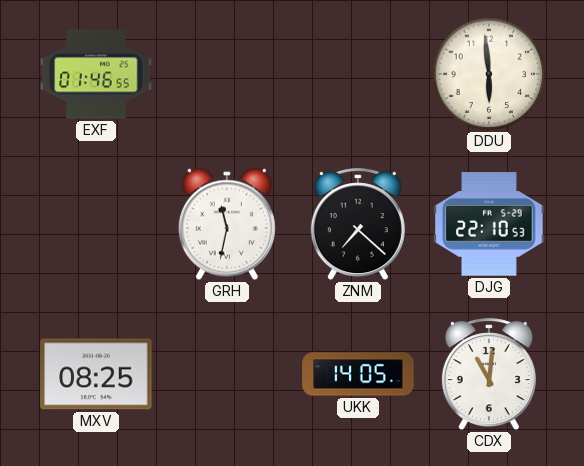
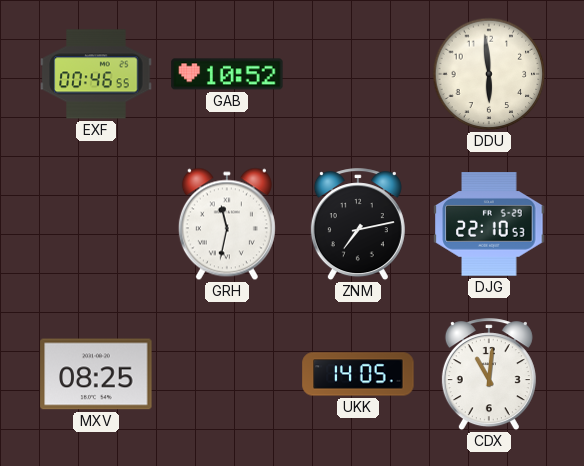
EXF: 01:46 -> 00:46 (96, 74)
GAB: none -> 10:52 (227, 74)
ZNM: 7:22 -> 7:13 (358, 225)
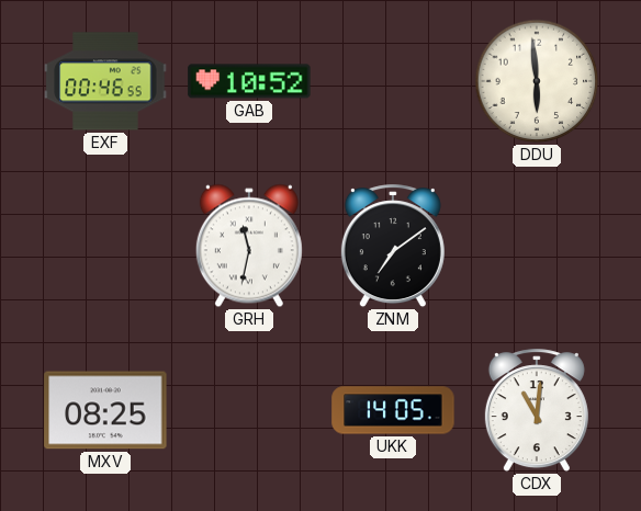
ZNM: 7:13 -> 7:09 (393, 247)
DJG: 22:10 -> none (489, 224)
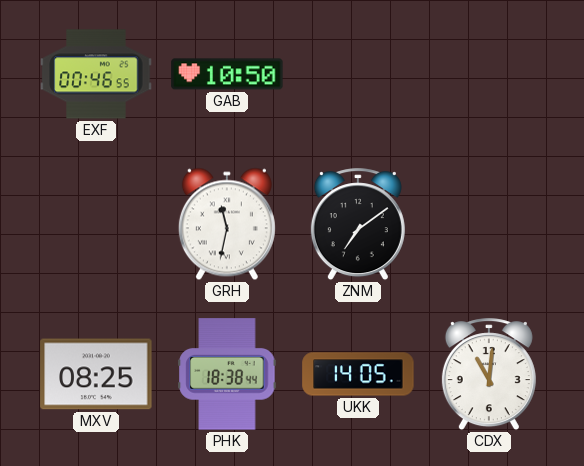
GAB: 10:52 -> 10:50 (227, 74)
DDU: 5:59 -> none (537, 81)
PHK: none -> 18:38 (227, 374)
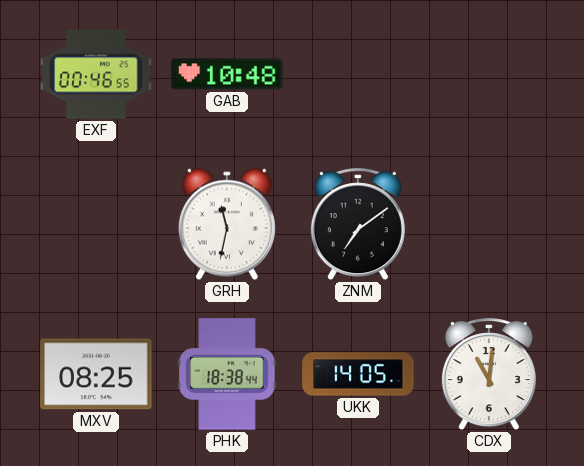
GAB: 10:50 -> 10:48 (227, 74)
